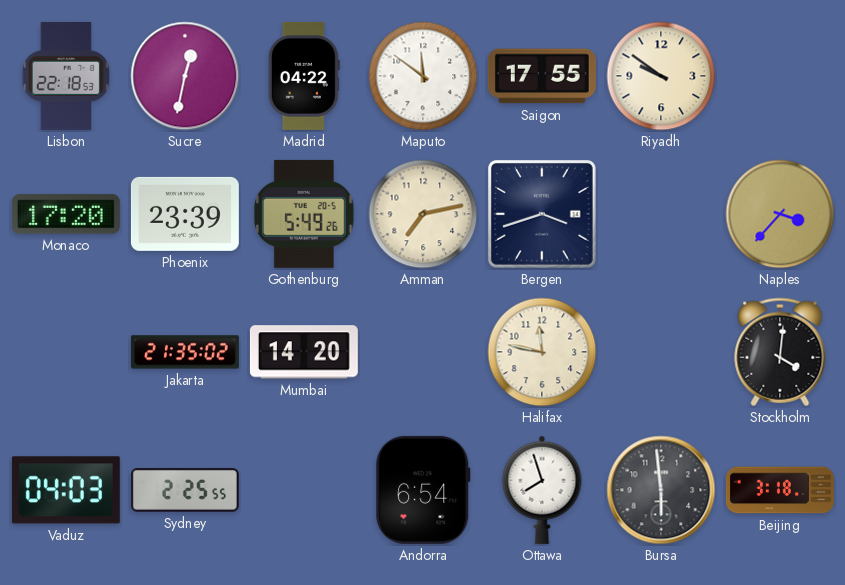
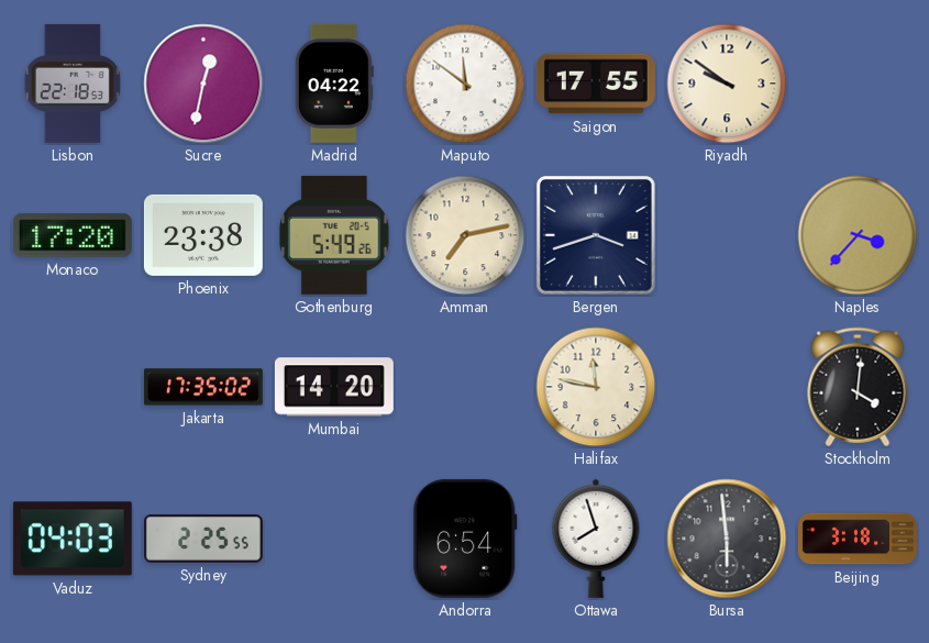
Phoenix: 23:39 -> 23:38 (203, 235)
Jakarta: 21:35 -> 17:35 (203, 387)
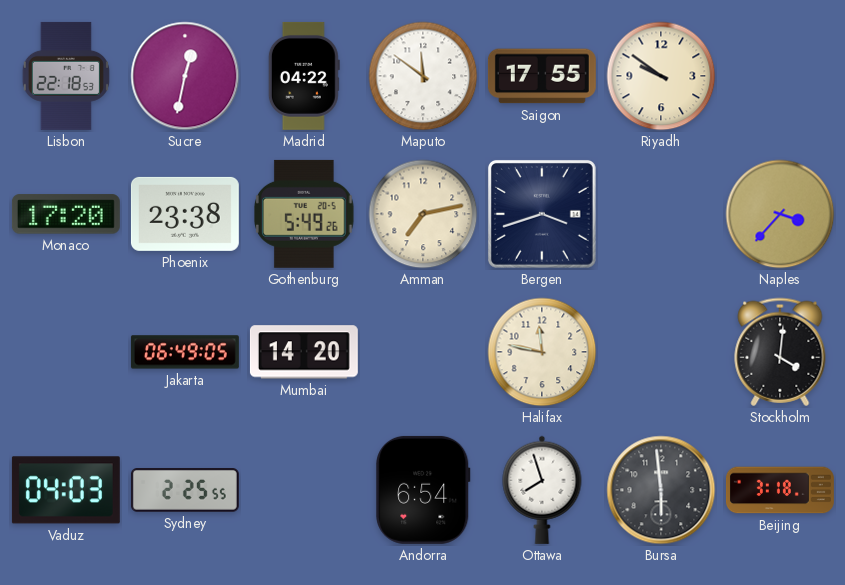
Jakarta: 17:35 -> 06:49 (185, 352)
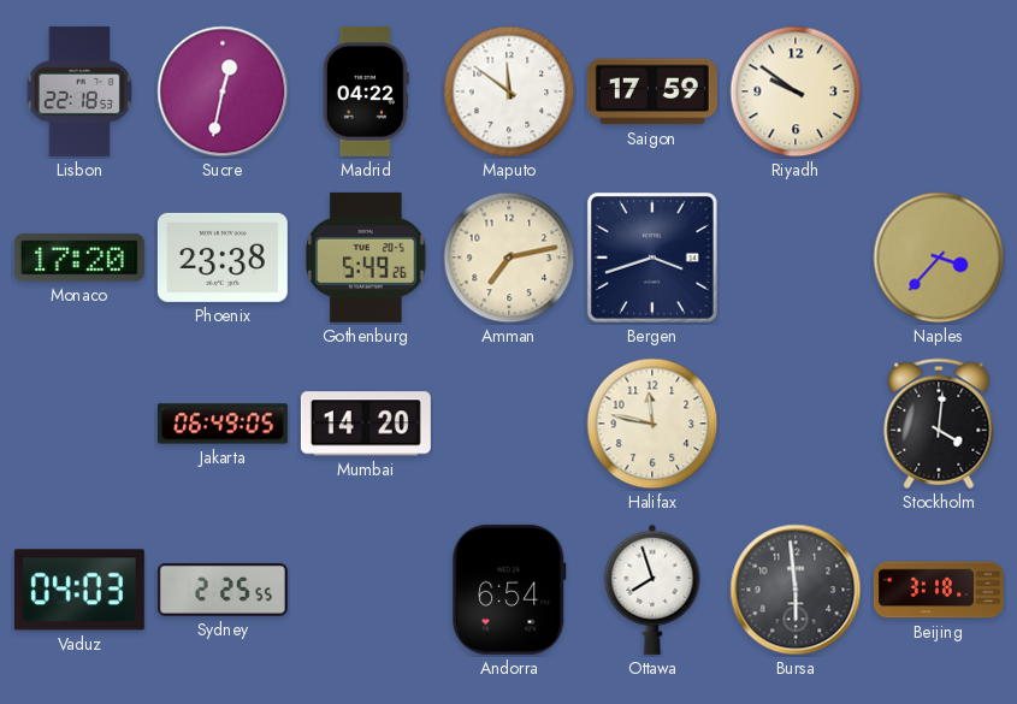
Saigon: 17:55 -> 17:59 (652, 91)
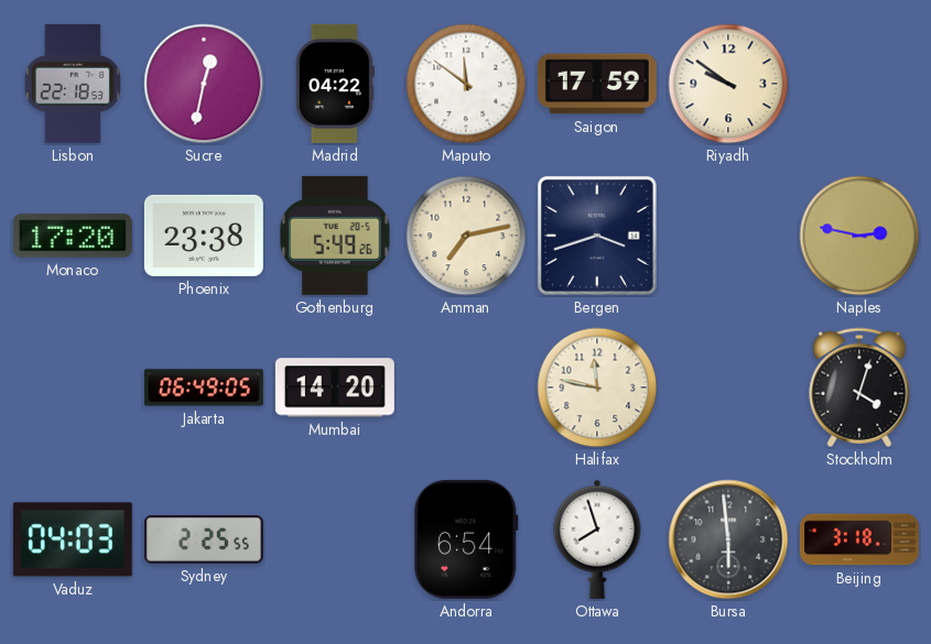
Naples: 3:37 -> 2:47 (859, 236)
Stockholm: 4:01 -> 4:03 (859, 388)
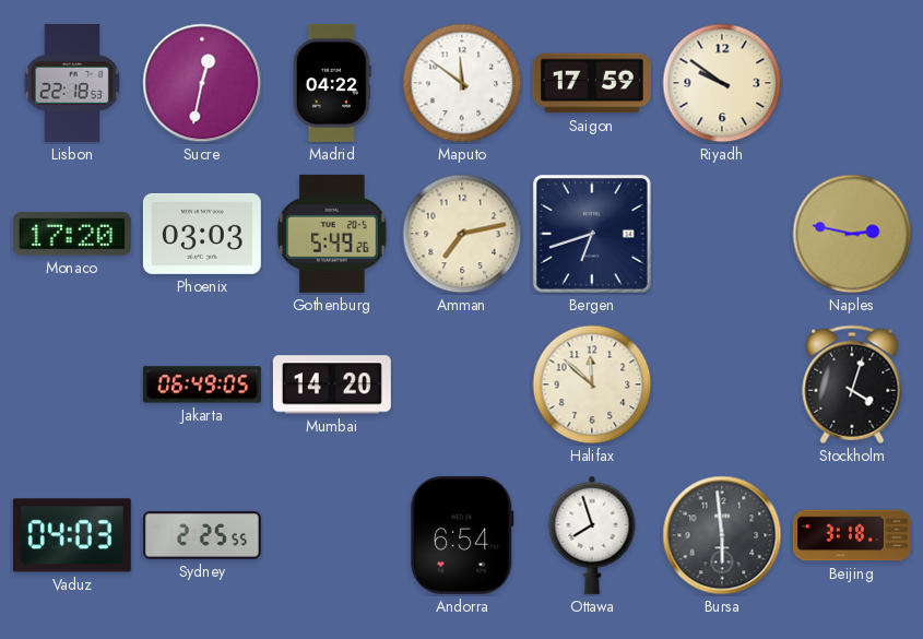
Phoenix: 23:38 -> 03:03 (202, 234)
Bergen: 3:42 -> 6:42 (592, 234)
Halifax: 11:47 -> 11:52 (592, 384)
